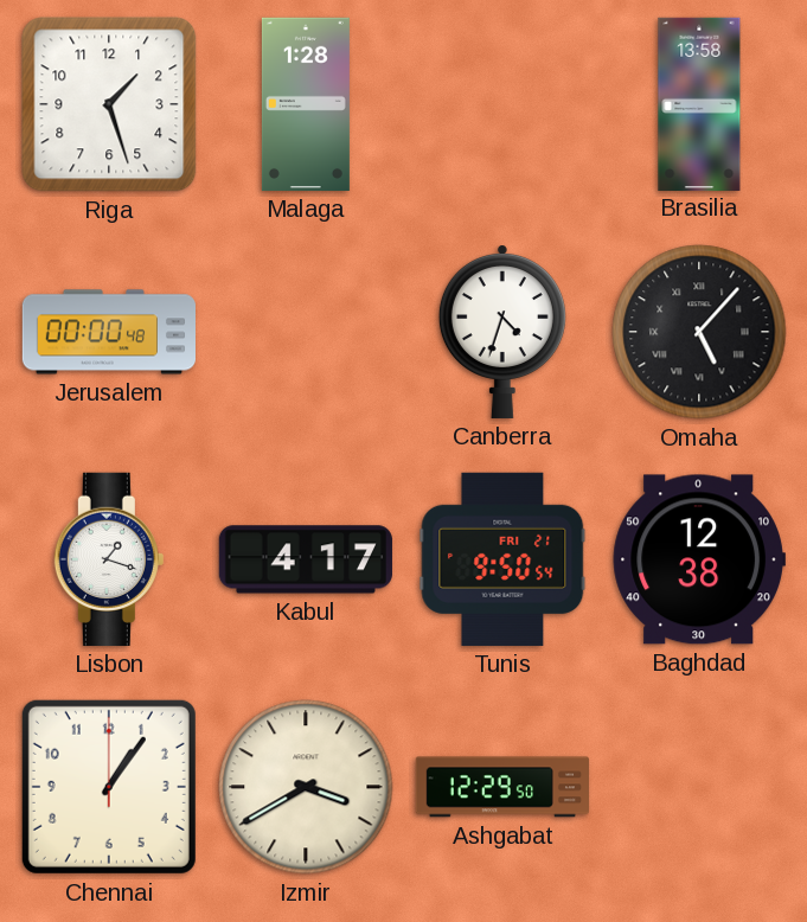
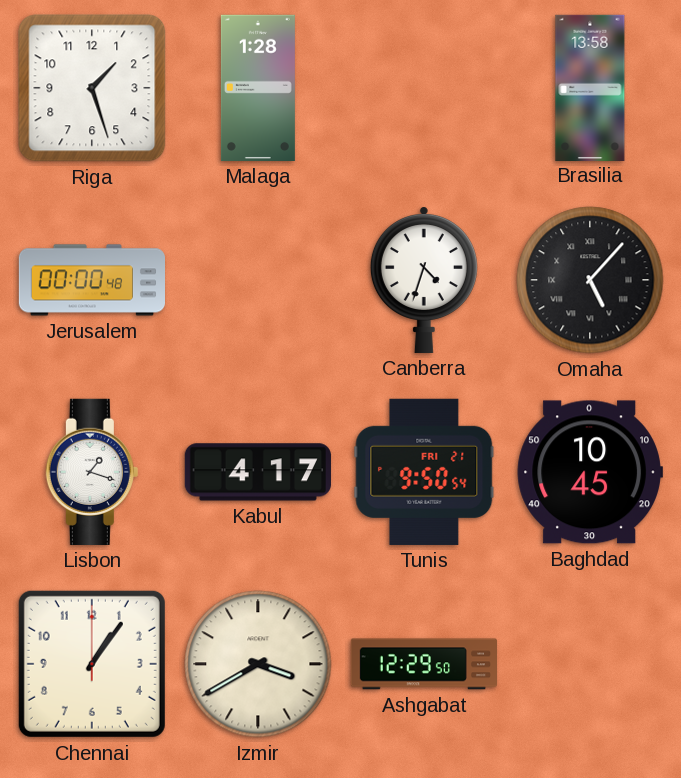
Baghdad: 12:38 -> 10:45 (590, 472)
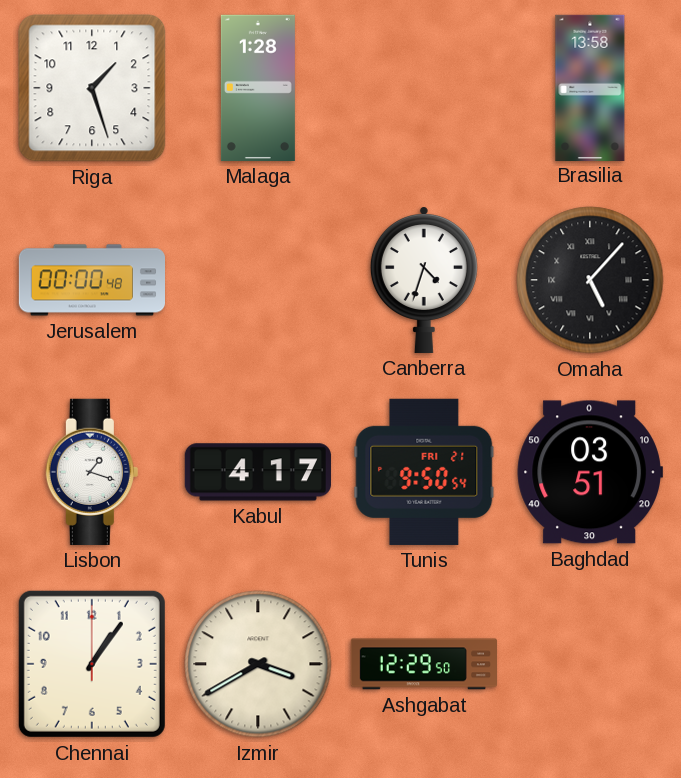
Baghdad: 10:45 -> 03:51 (590, 472)
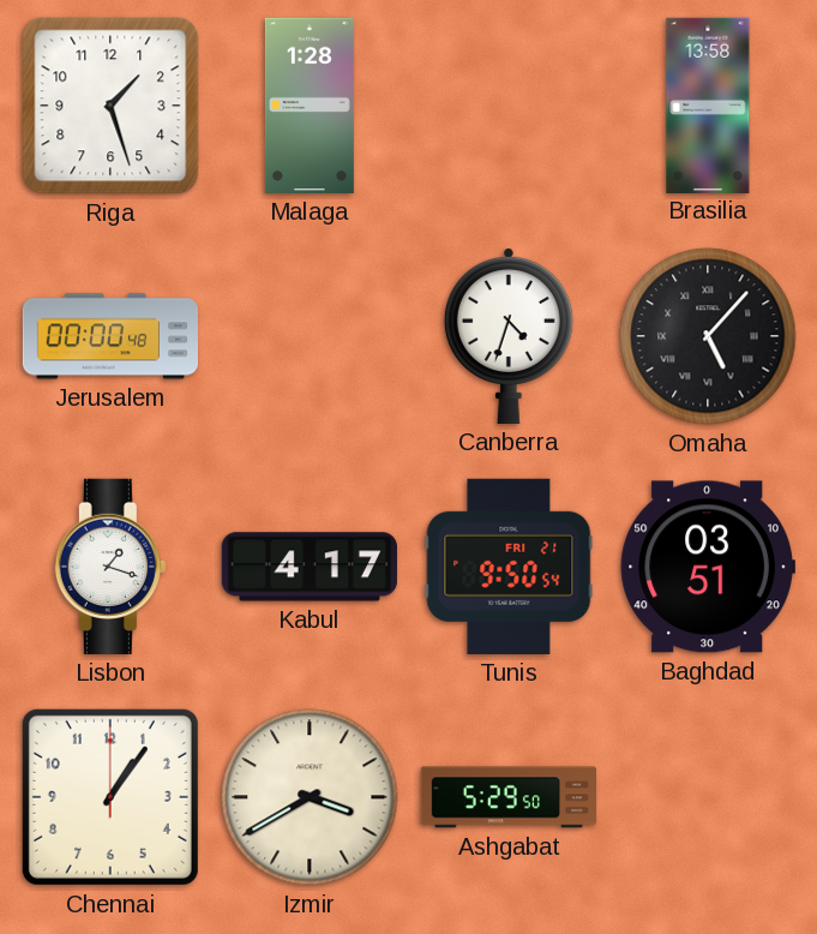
Ashgabat: 12:29 -> 5:29 (507, 797)
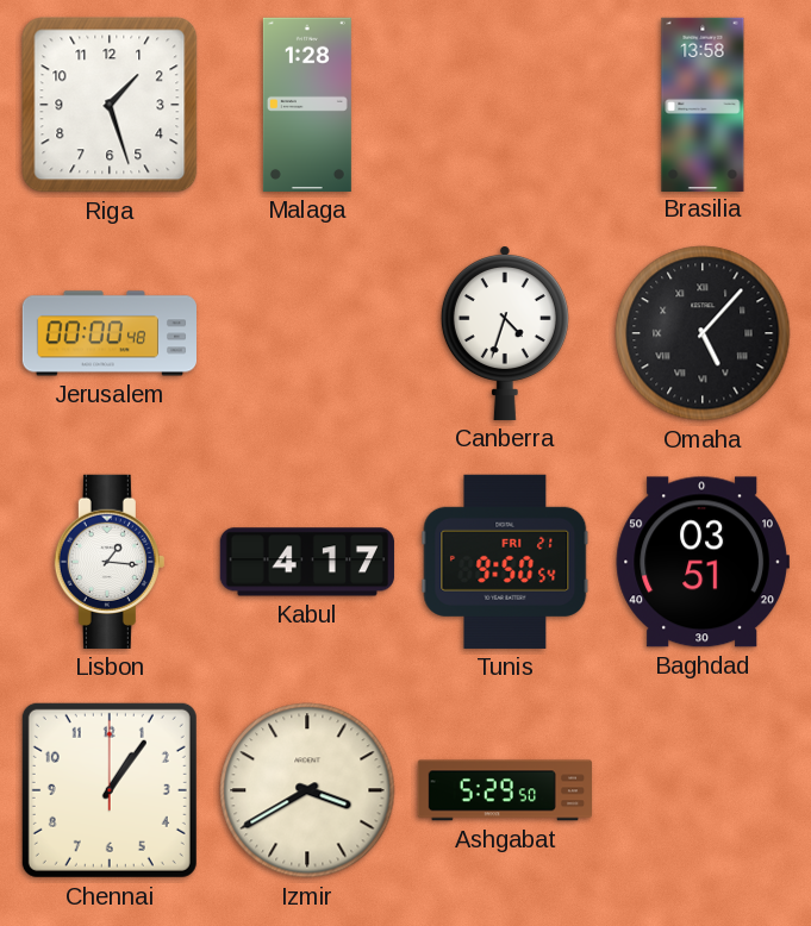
Lisbon: 1:18 -> 1:16 (110, 562)
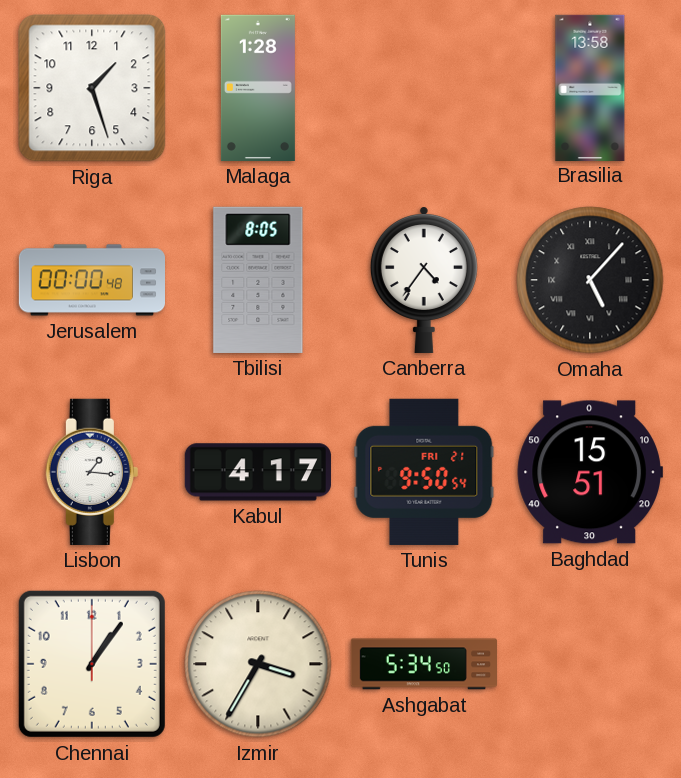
Tbilisi: none -> 8:05 (258, 280)
Canberra: 4:33 -> 4:36 (424, 280)
Baghdad: 03:51 -> 15:51 (590, 472)
Izmir: 3:40 -> 3:35 (258, 664)
Ashgabat: 5:29 -> 5:34 (423, 664)
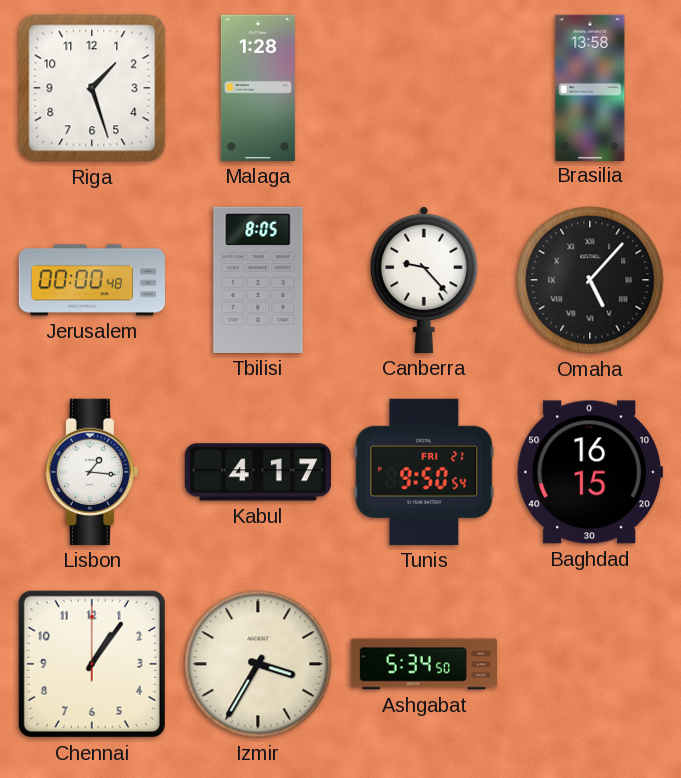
Canberra: 4:36 -> 9:23 (424, 280)
Baghdad: 15:51 -> 16:15 (590, 472)
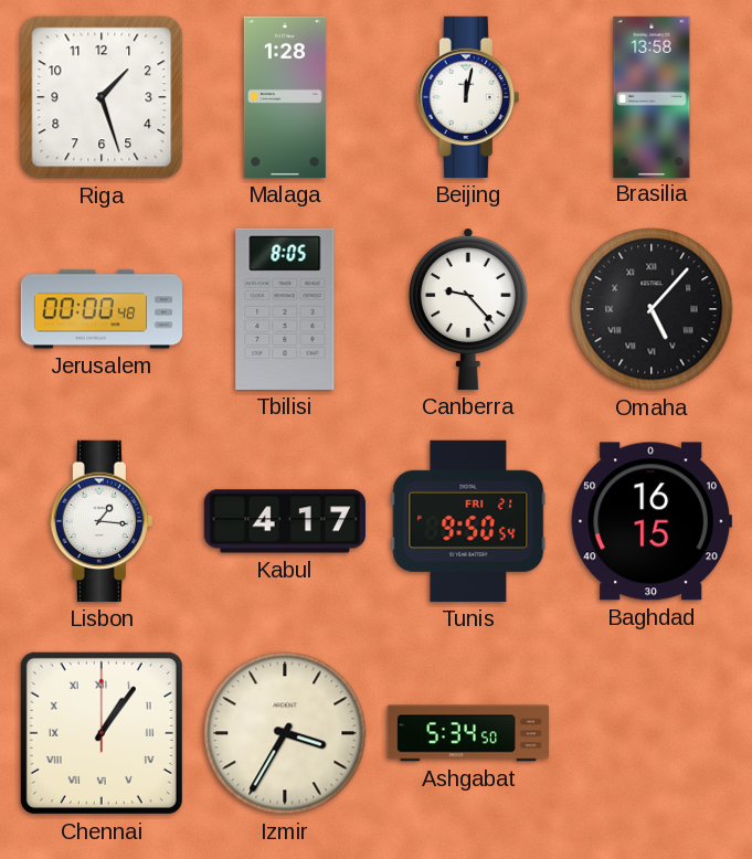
Beijing: none -> 12:02 (468, 97)
Chennai numerals: Arabic -> Roman (102, 733)
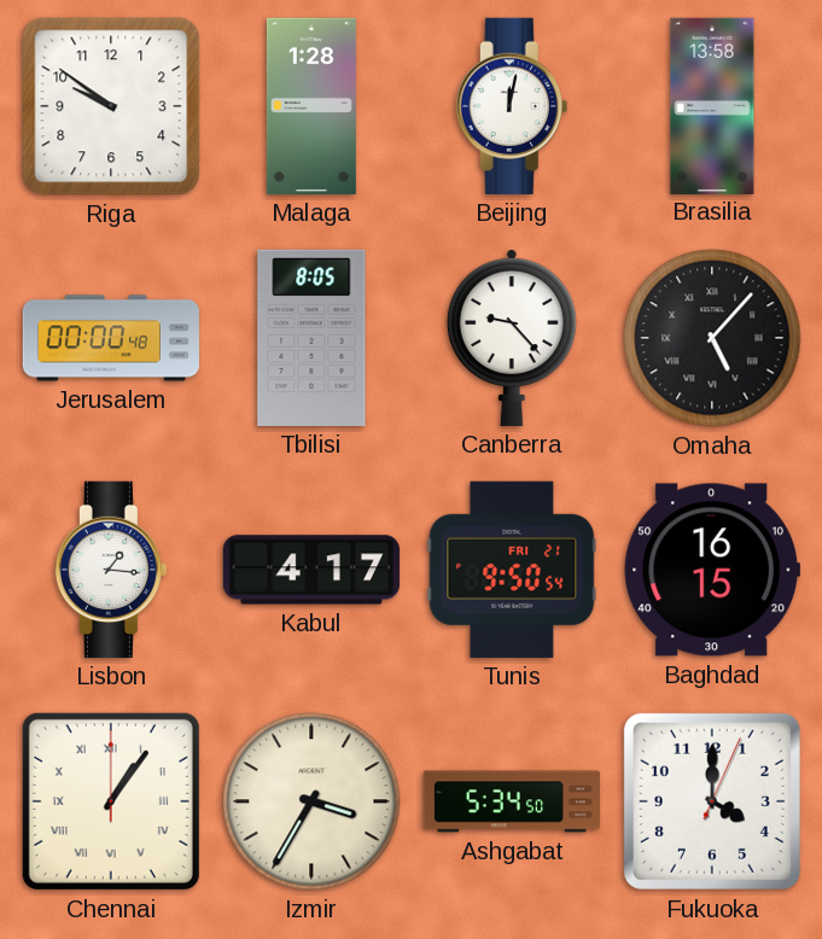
Riga: 1:27 -> 9:51 (111, 106)
Fukuoka: none -> 4:00 (712, 801)
